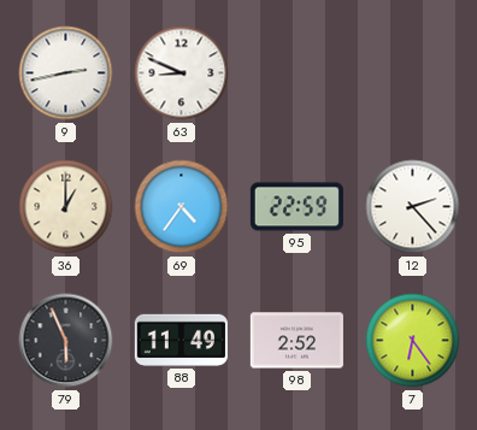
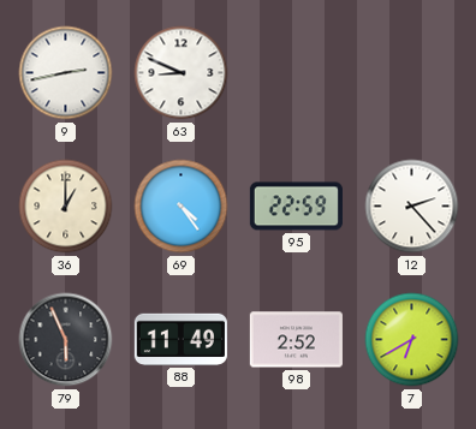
69: 4:36 -> 4:24 (182, 207)
7: 6:24 -> 6:40 (412, 340)
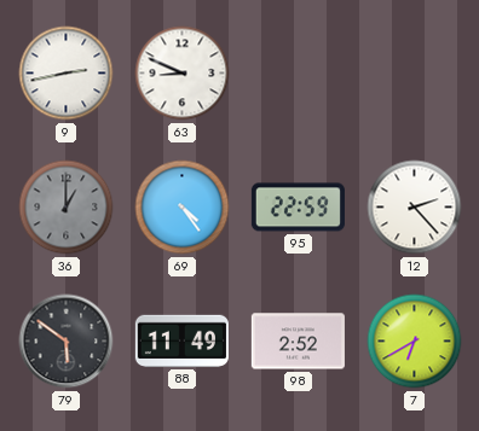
36 dial: cream -> grey (67, 208)
79: 5:56 -> 5:51 (67, 342)
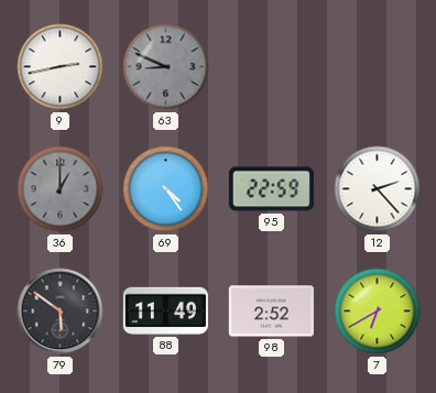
63 dial: white -> grey (166, 67)
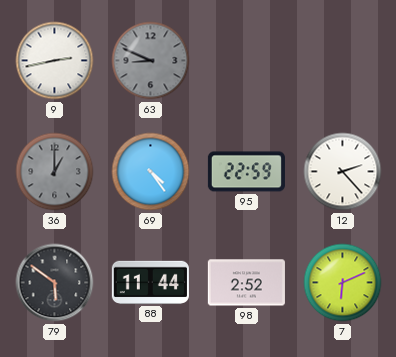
88: 11:49 -> 11:44 (150, 282)
7: 6:40 -> 6:11 (343, 283)
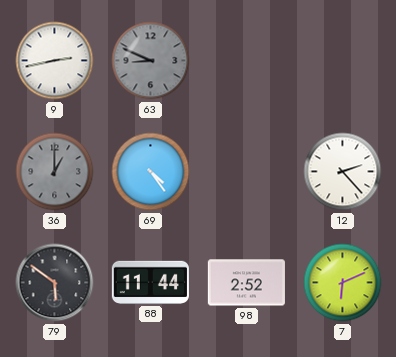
95: 22:59 -> none (246, 172)
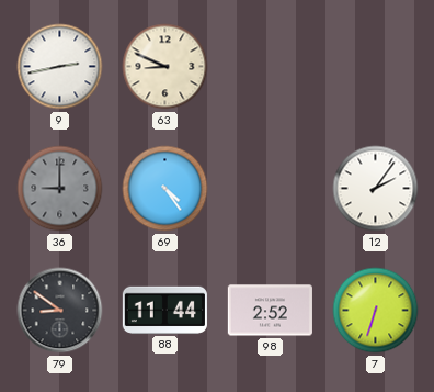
63 dial: grey -> cream (165, 67)
36: 1:00 -> 9:00 (60, 189)
12: 2:23 -> 2:06 (376, 189)
79: 5:51 -> 8:51 (60, 311)
7: 6:11 -> 6:33 (376, 311)
